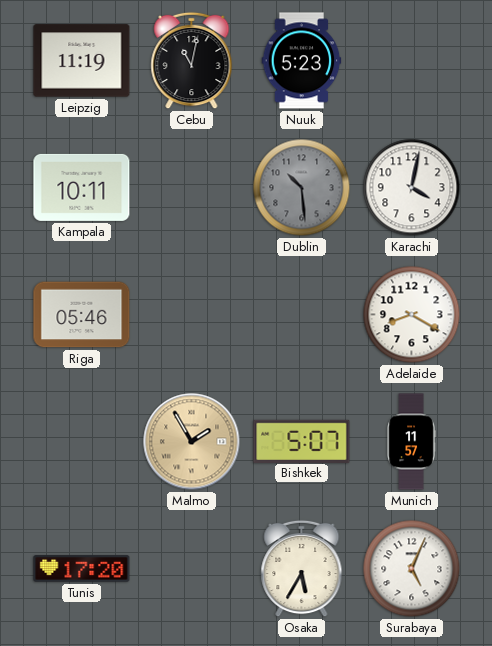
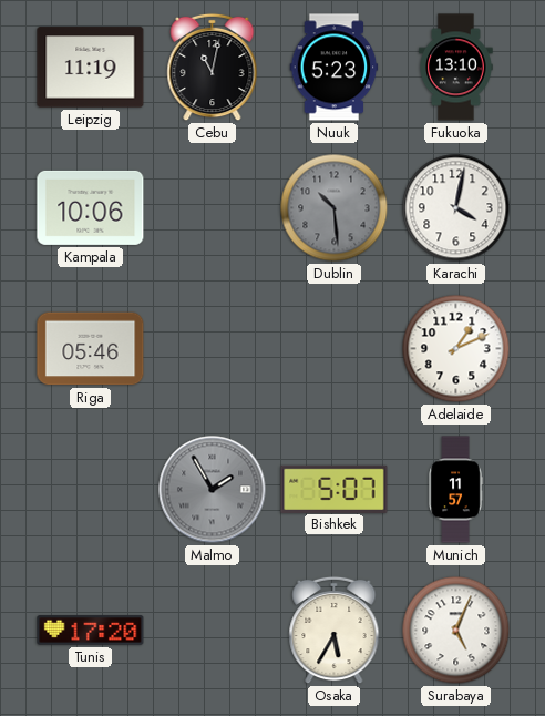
Fukuoka: none -> 13:10 (456, 68)
Kampala: 10:11 -> 10:06 (91, 207)
Adelaide: 8:20 -> 1:11 (456, 349)
Malmo dial: champagne -> grey (213, 490)
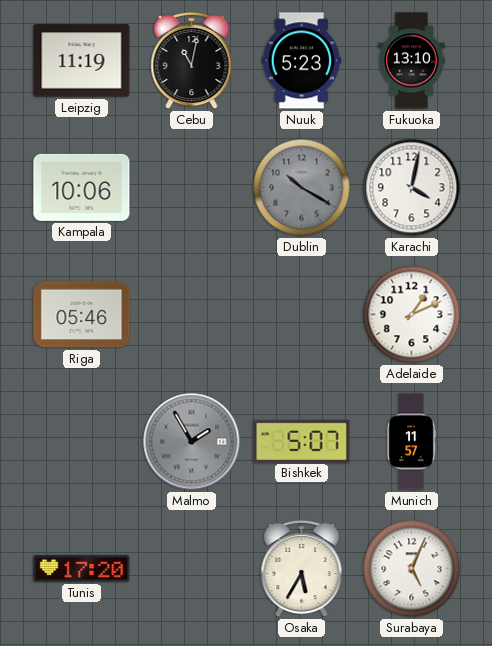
Dublin: 10:29 -> 10:20 (302, 188)
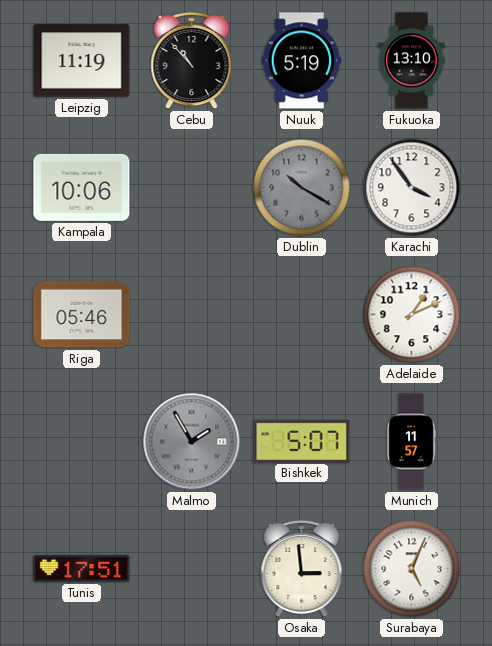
Cebu: 11:02 -> 10:53 (192, 61)
Nuuk: 5:23 -> 5:19 (302, 61)
Karachi: 4:02 -> 3:54 (412, 188)
Tunis: 17:20 -> 17:51 (82, 569)
Osaka: 5:35 -> 2:59 (302, 569)
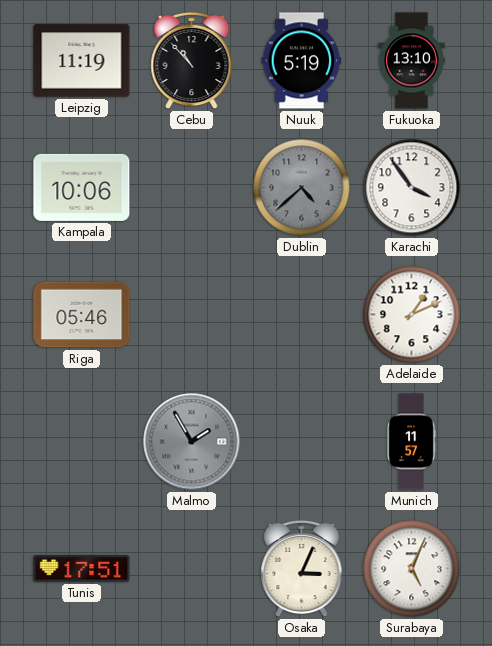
Dublin: 10:20 -> 4:38 (302, 188)
Bishkek: 5:07 -> none (302, 441)
Osaka: 2:59 -> 3:04 (302, 569)
